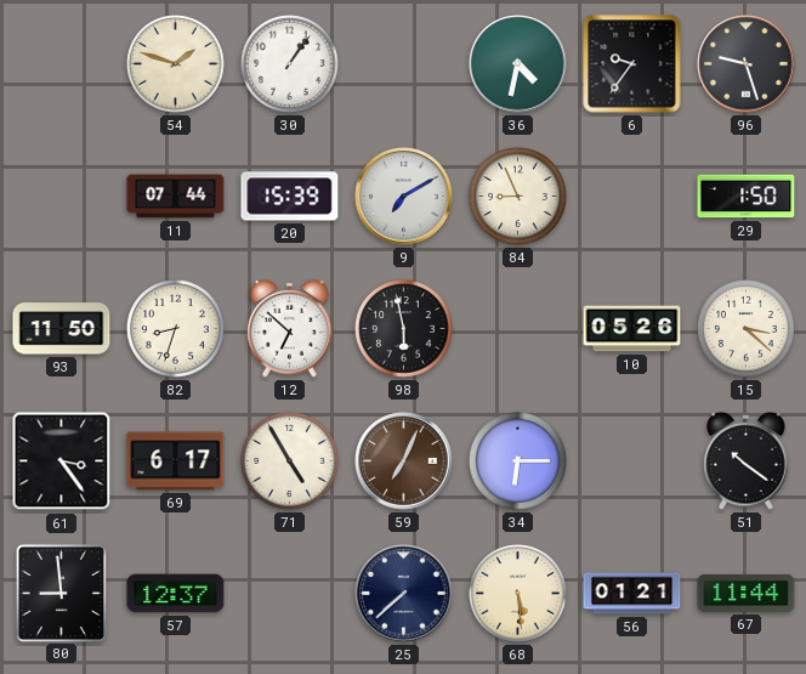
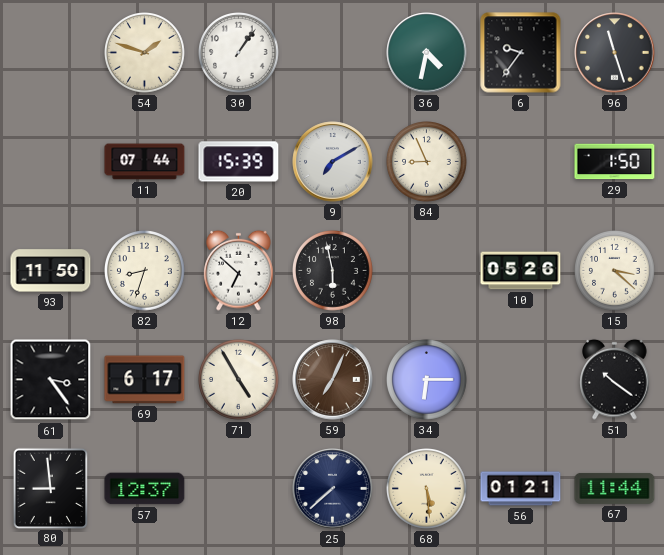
96: 9:27 -> 11:27 (615, 53)
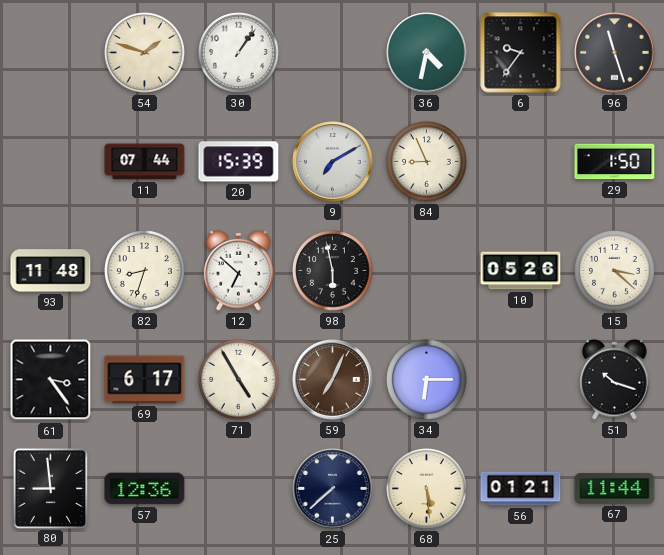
93: 11:50 -> 11:48 (51, 271)
51: 10:21 -> 10:18 (615, 379)
57: 12:37 -> 12:36 (145, 489)
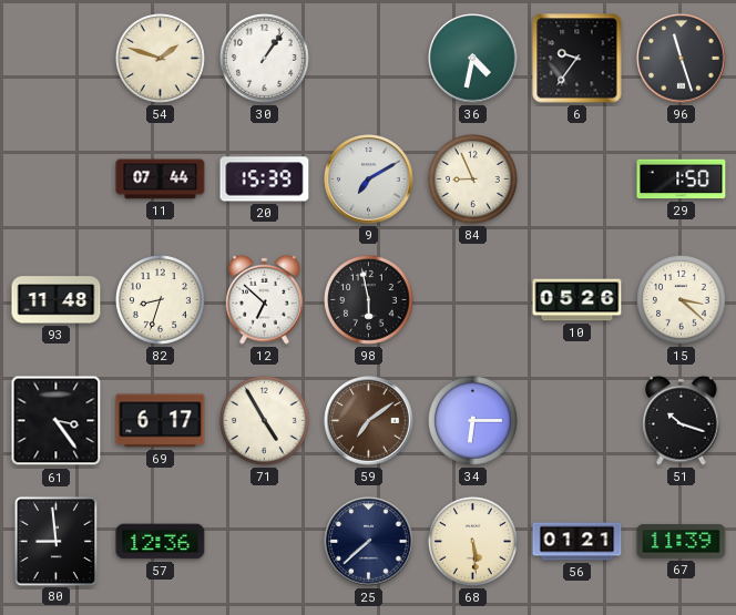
59: 7:04 -> 7:09 (369, 421)
67: 11:44 -> 11:39 (682, 541)
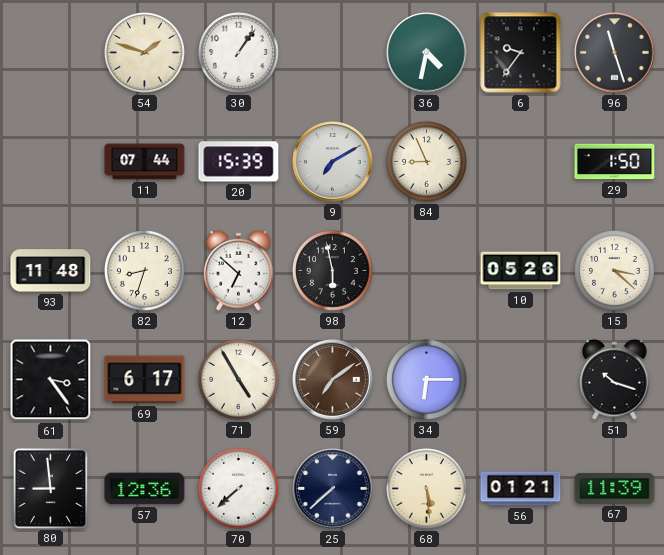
70: none -> 7:38 (239, 489)
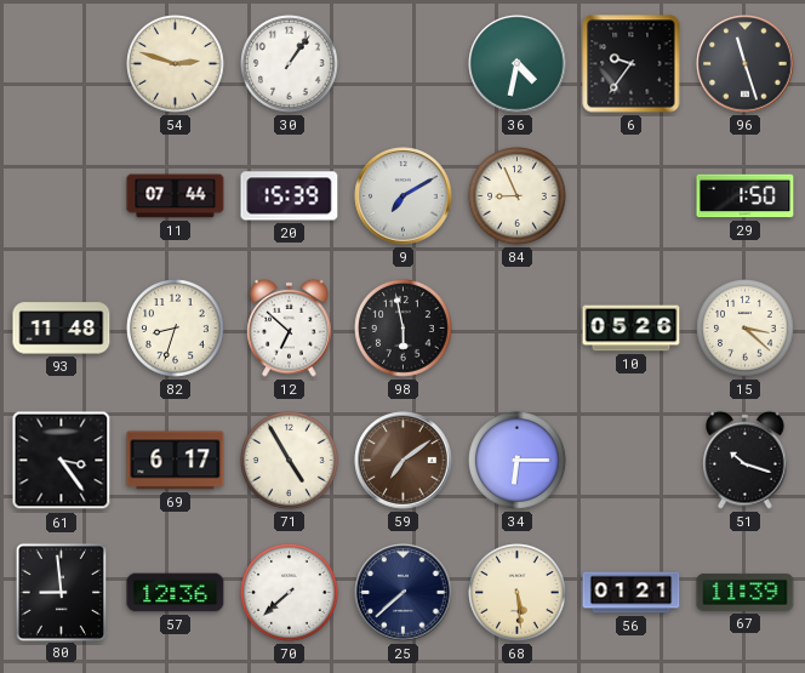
54: 1:48 -> 2:48 (176, 64)
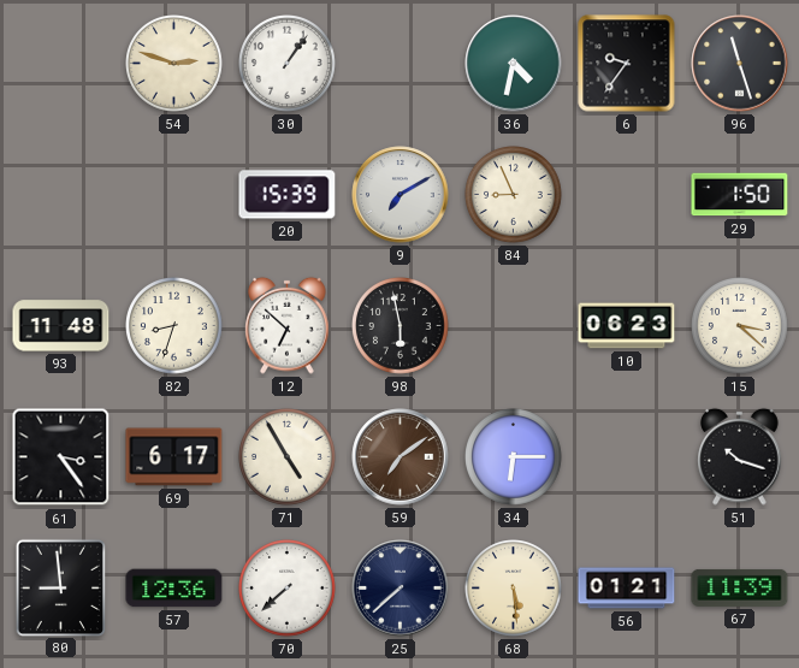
11: 07:44 -> none (176, 196)
10: 05:26 -> 06:23 (627, 326)
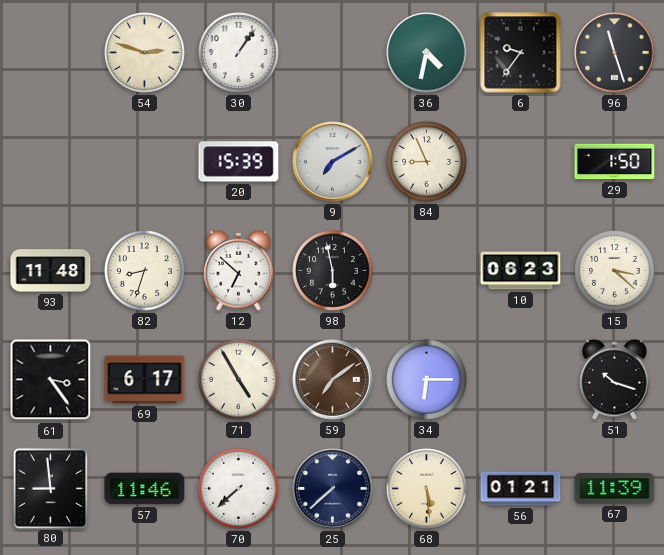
57: 12:36 -> 11:46 (145, 489)
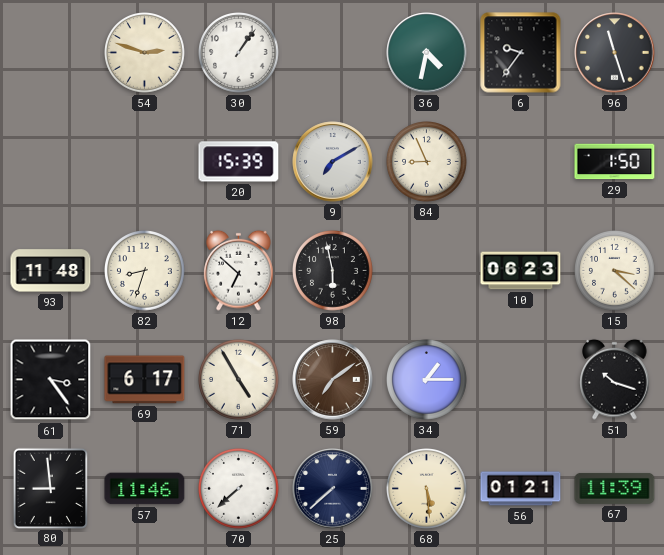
34: 6:15 -> 1:15 (427, 380)
